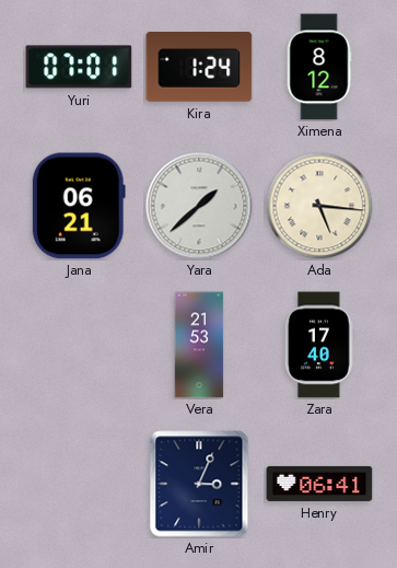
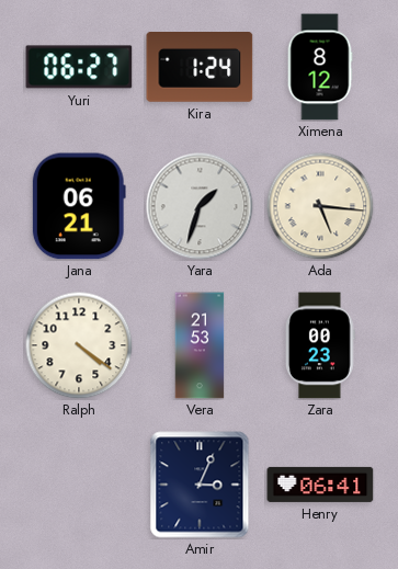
Yuri: 07:01 -> 06:27 (79, 67)
Yara: 1:38 -> 1:33 (200, 206)
Ralph: none -> 4:21 (79, 345)
Zara: 17:40 -> 00:23 (320, 345)
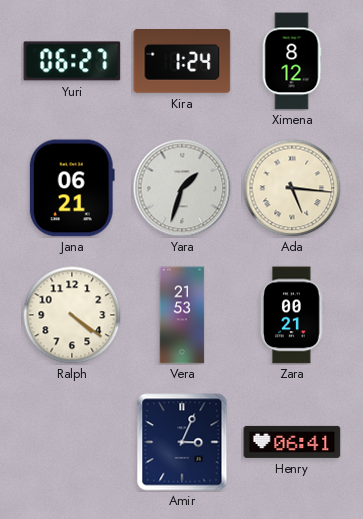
Zara: 00:23 -> 00:21 (292, 315)
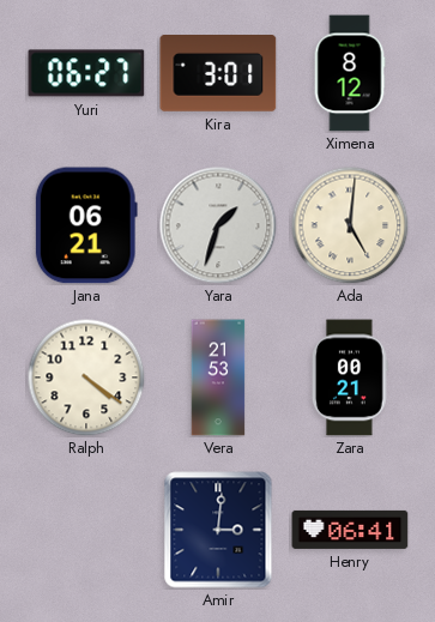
Kira: 1:24 -> 3:01 (218, 74)
Ada: 5:16 -> 5:01 (350, 225)
Amir: 3:04 -> 3:01 (218, 530)
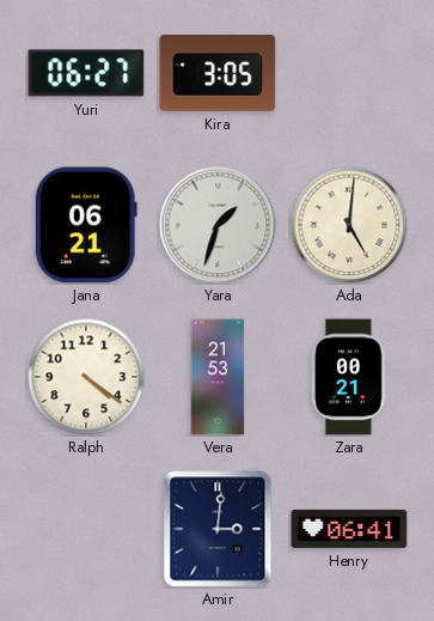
Kira: 3:01 -> 3:05 (218, 74)
Ximena: 8:12 -> none (350, 73)
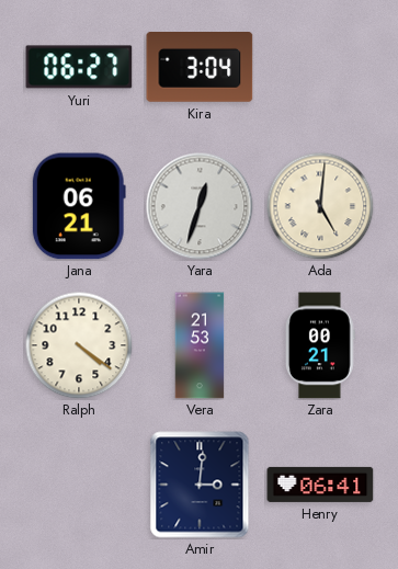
Kira: 3:05 -> 3:04 (200, 68)
Yara: 1:33 -> 12:33 (200, 206)
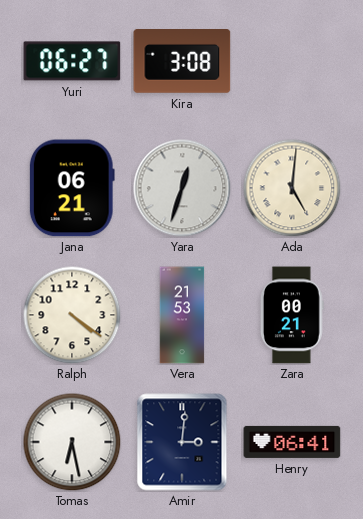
Kira: 3:04 -> 3:08 (182, 62)
Tomas: none -> 6:28 (72, 442)
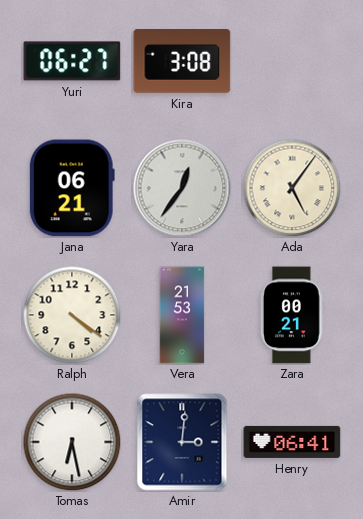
Yara: 12:33 -> 12:36 (182, 188)
Ada: 5:01 -> 5:06 (292, 188)
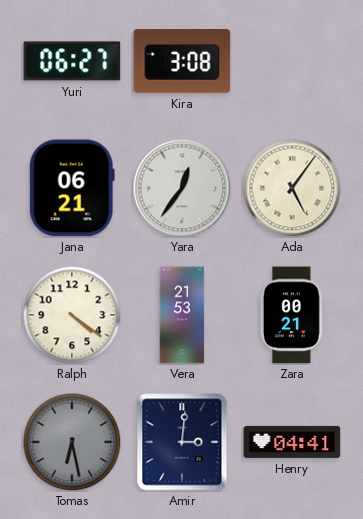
Tomas dial: white -> grey (72, 442)
Henry: 06:41 -> 04:41 (292, 442)
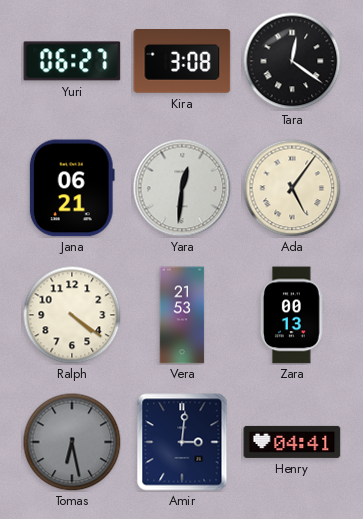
Tara: none -> 12:21 (292, 61)
Yara: 12:36 -> 12:31 (182, 188)
Zara: 00:21 -> 00:13 (292, 315)
